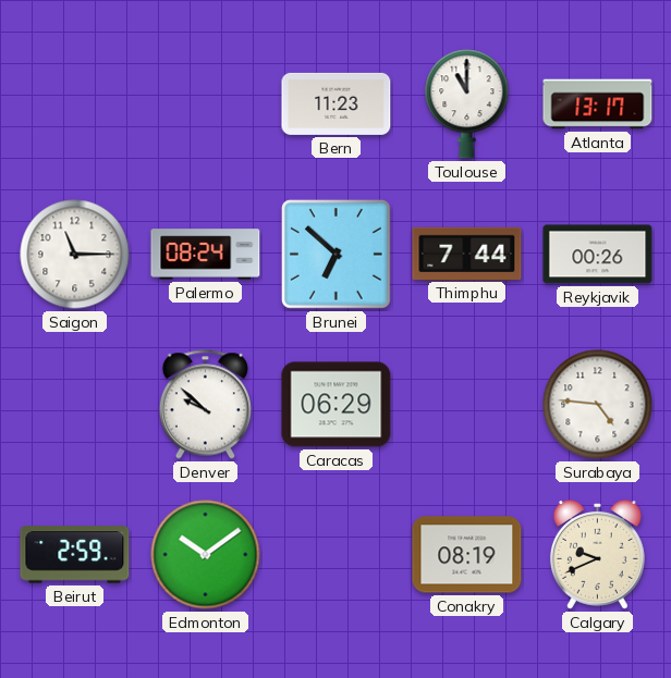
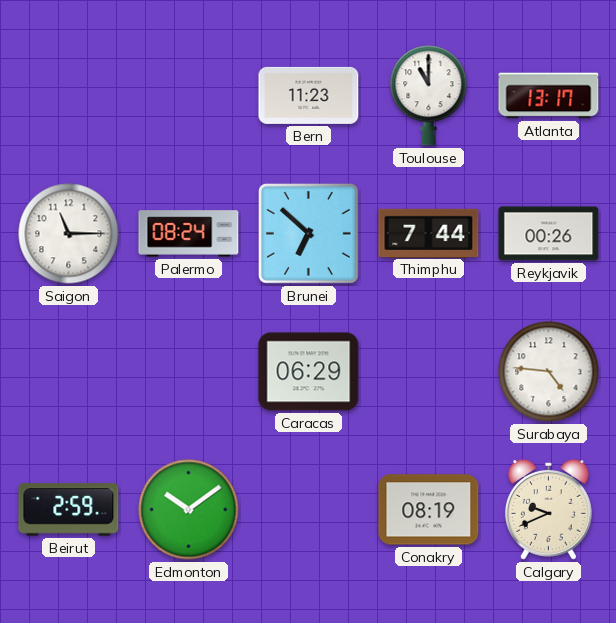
Denver: 9:52 -> none (205, 405)
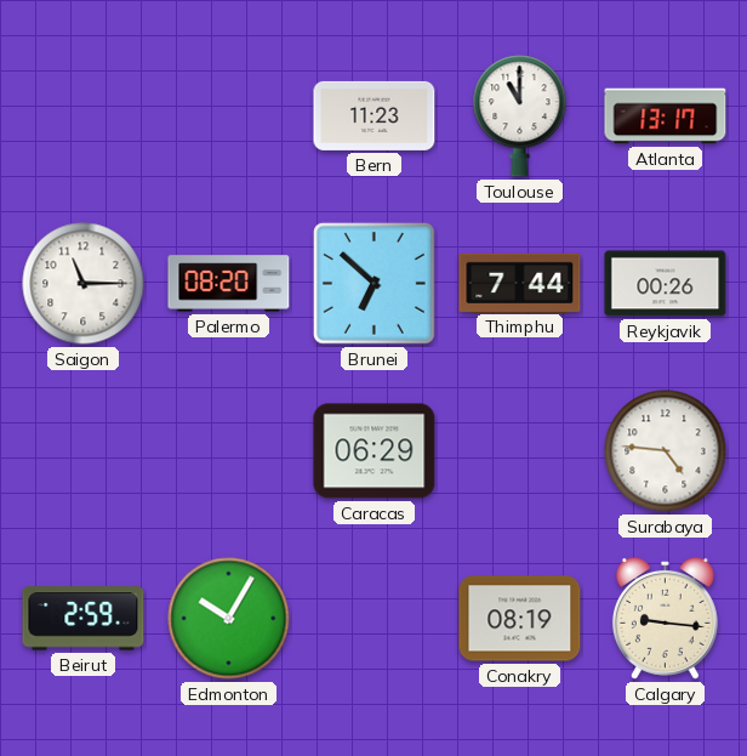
Palermo: 08:24 -> 08:20 (229, 284)
Edmonton: 10:09 -> 10:05 (229, 619)
Calgary: 9:41 -> 9:16 (665, 619)
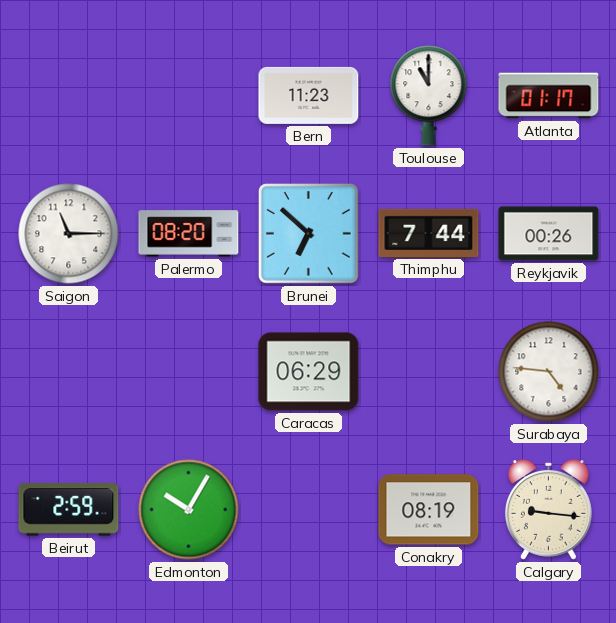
Atlanta: 13:17 -> 01:17 (549, 96)
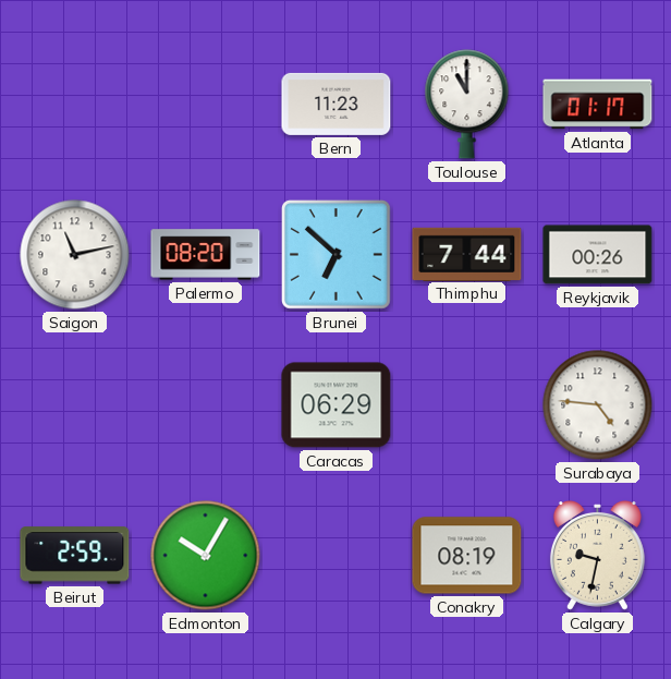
Saigon: 11:15 -> 11:13 (75, 255)
Calgary: 9:16 -> 9:32 (597, 556)
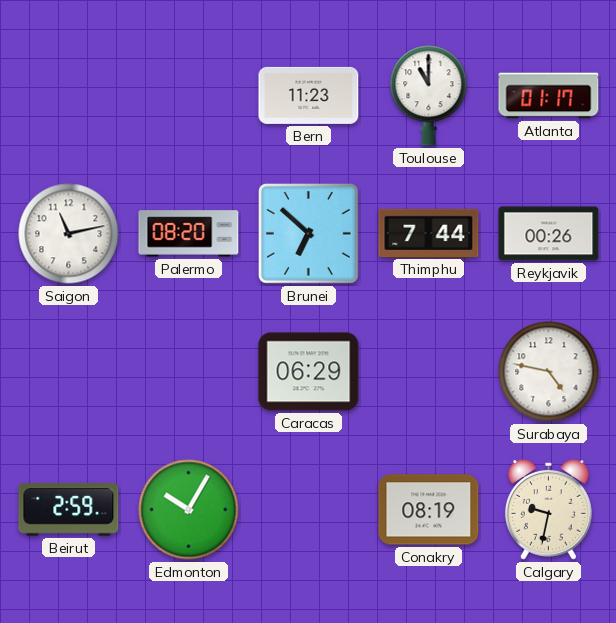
Surabaya: 4:46 -> 4:47 (549, 372)
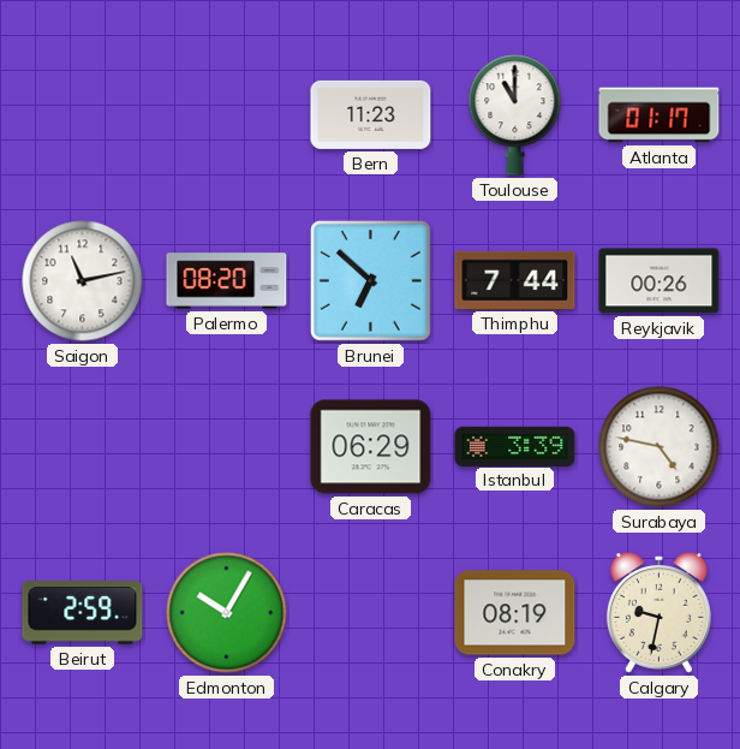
Istanbul: none -> 3:39 (515, 446)
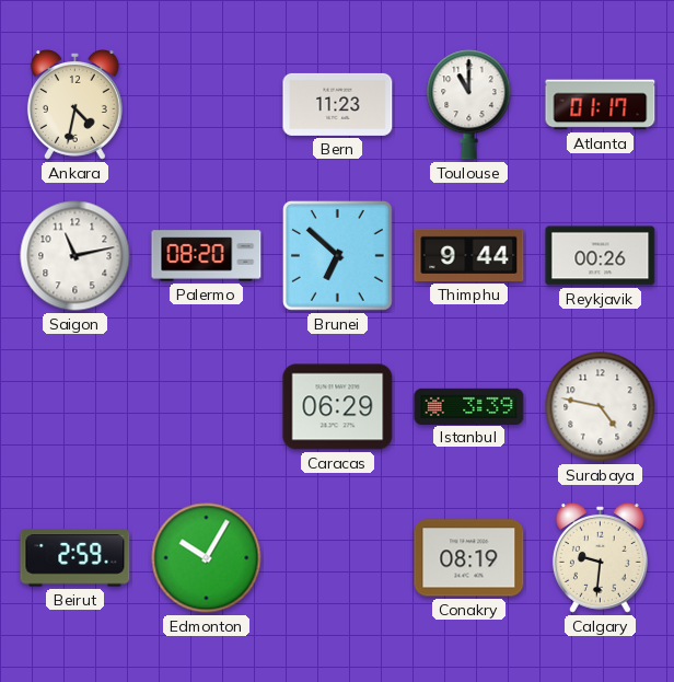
Ankara: none -> 4:32 (74, 105)
Thimphu: 7:44 -> 9:44 (469, 255)
Calgary: 9:32 -> 9:31 (600, 558)
